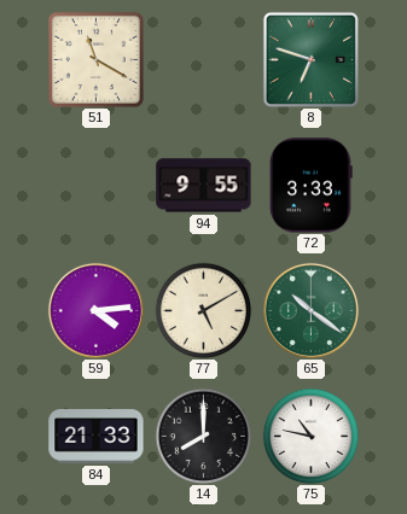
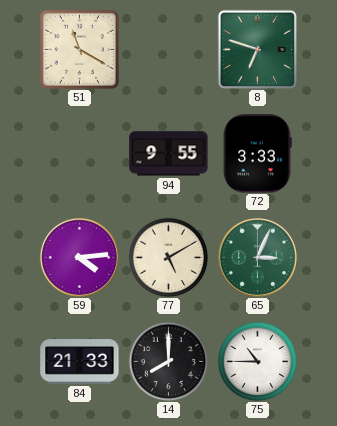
65: 10:21 -> 3:04 (257, 257)
75: 10:47 -> 10:45 (257, 361)
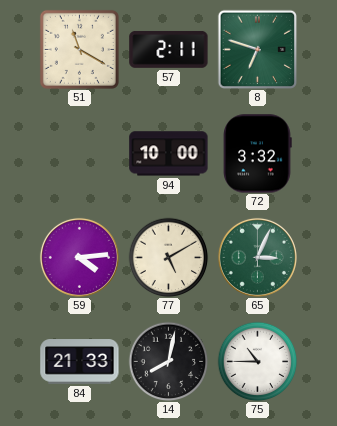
57: none -> 2:11 (169, 49)
94: 9:55 -> 10:00 (169, 154)
72: 3:33 -> 3:32 (257, 154)
14: 8:00 -> 8:02 (168, 361)
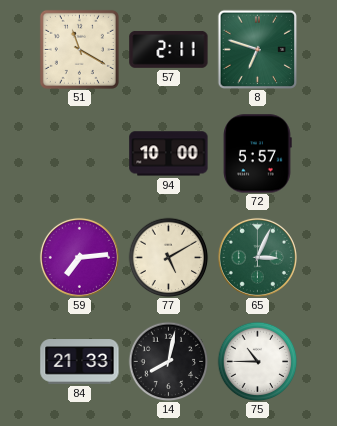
72: 3:32 -> 5:57 (257, 154)
59: 4:14 -> 7:14 (79, 257)
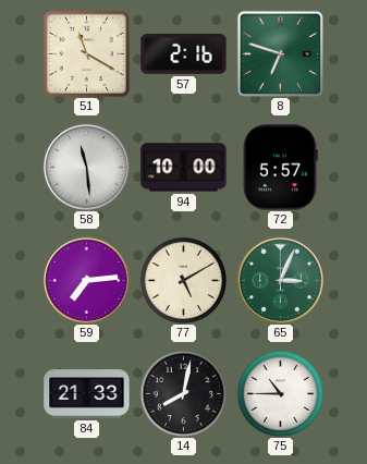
57: 2:11 -> 2:16 (184, 53)
58: none -> 11:29 (86, 167)
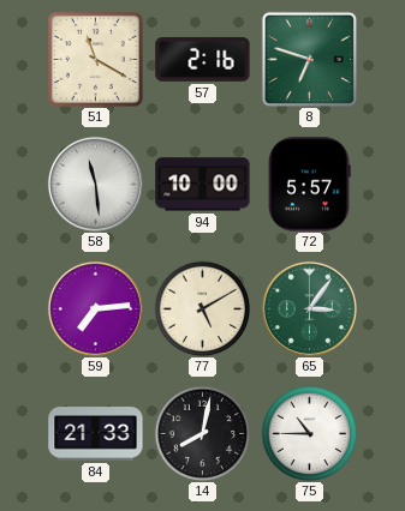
65: 3:04 -> 3:06 (309, 308)
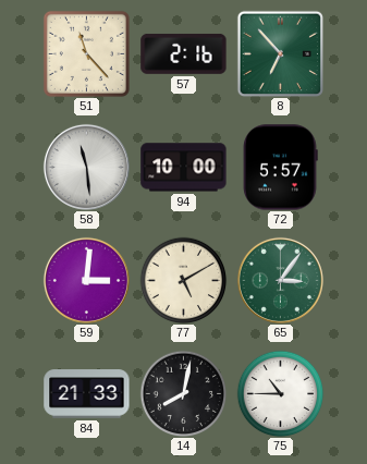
51: 11:20 -> 11:23 (86, 53)
8: 6:48 -> 6:53 (280, 53)
59: 7:14 -> 3:01 (86, 280)
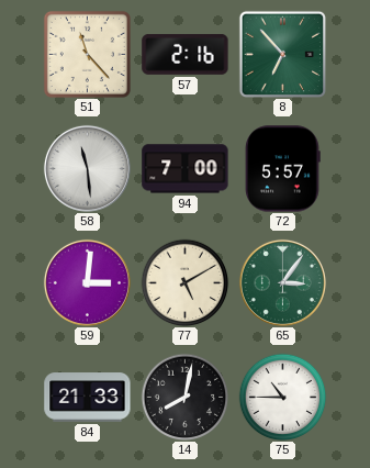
94: 10:00 -> 7:00 (186, 169)
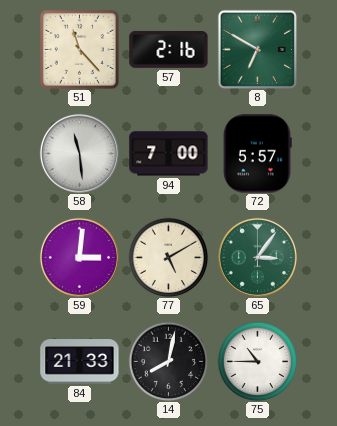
8: 6:53 -> 6:50 (257, 49)
